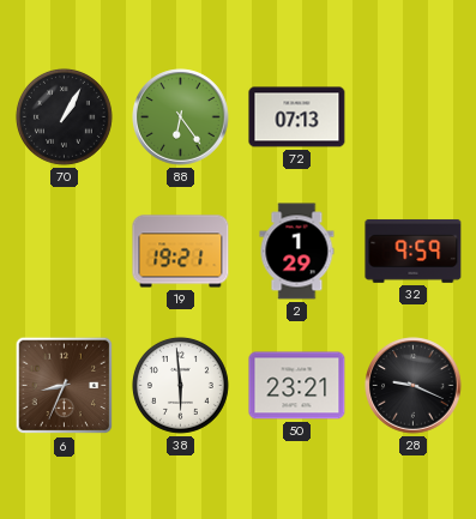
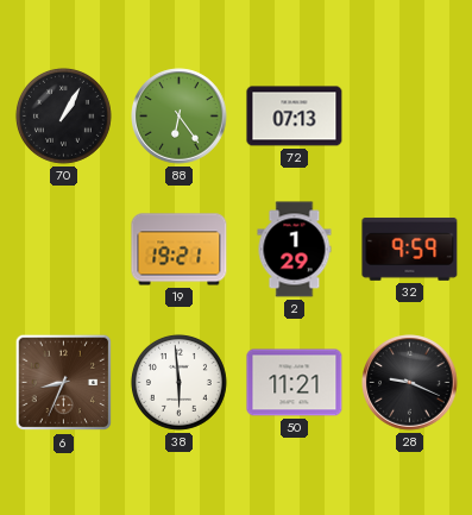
50: 23:21 -> 11:21 (295, 383)
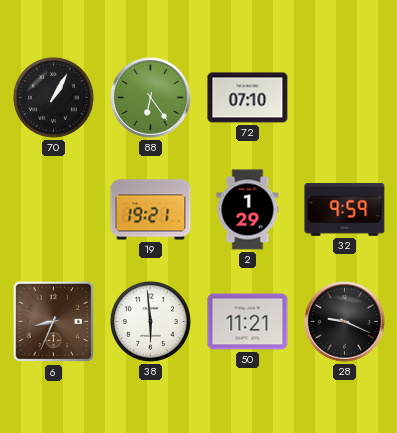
72: 07:13 -> 07:10 (248, 98)
